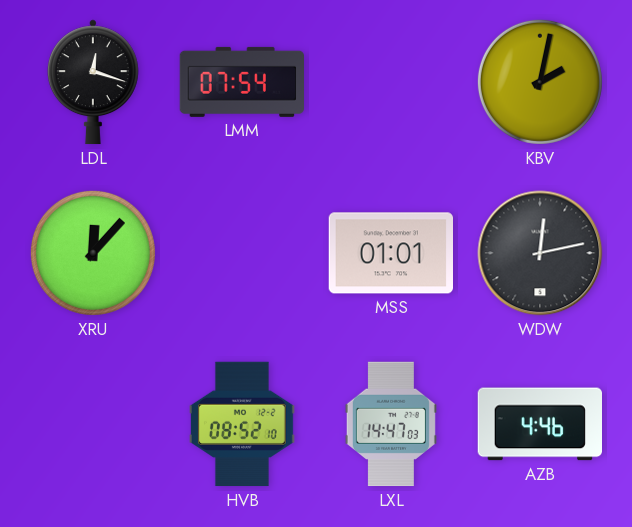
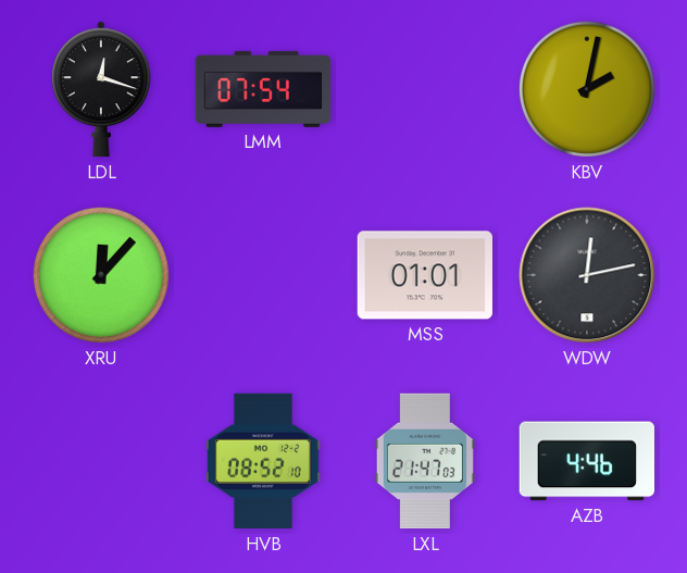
LXL: 14:47 -> 21:47 (425, 461)
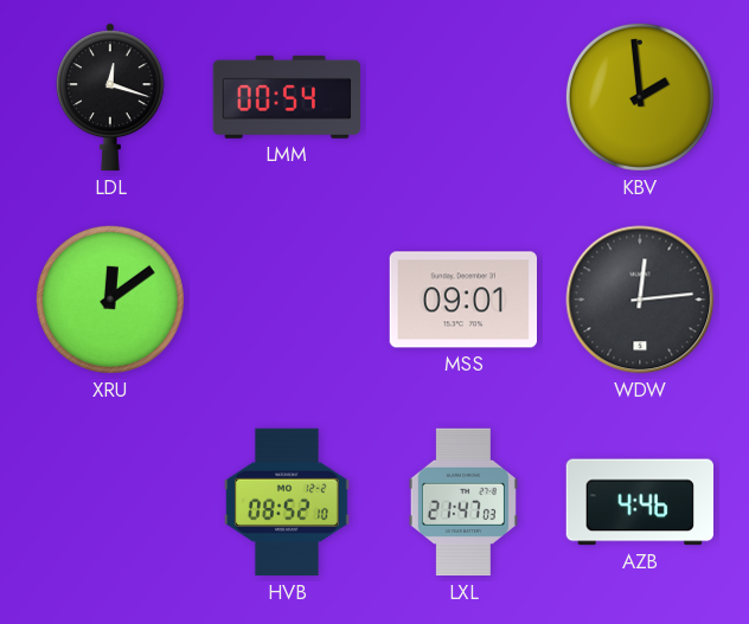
LMM: 07:54 -> 00:54 (286, 97)
KBV: 2:02 -> 1:59 (640, 97)
XRU: 12:07 -> 12:09 (110, 300)
MSS: 01:01 -> 09:01 (462, 300)
WDW: 12:13 -> 12:14 (640, 300)
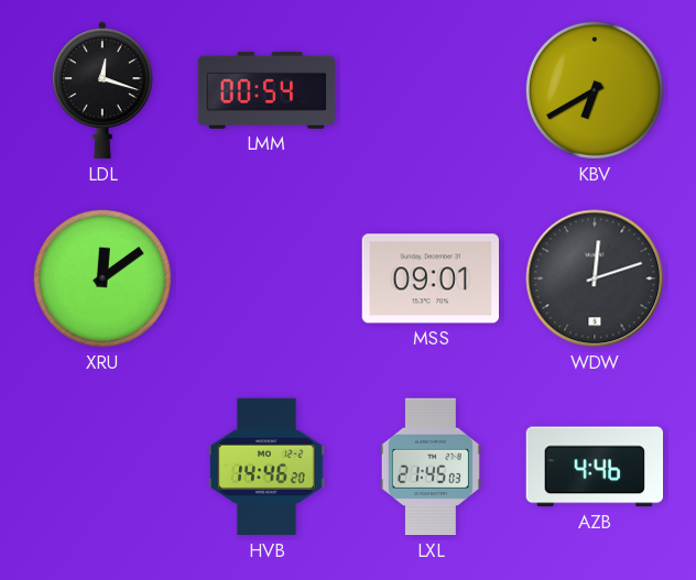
KBV: 1:59 -> 6:40 (595, 90)
WDW: 12:14 -> 12:12 (595, 278)
HVB: 08:52 -> 14:46 (268, 467)
LXL: 21:47 -> 21:45 (431, 467)
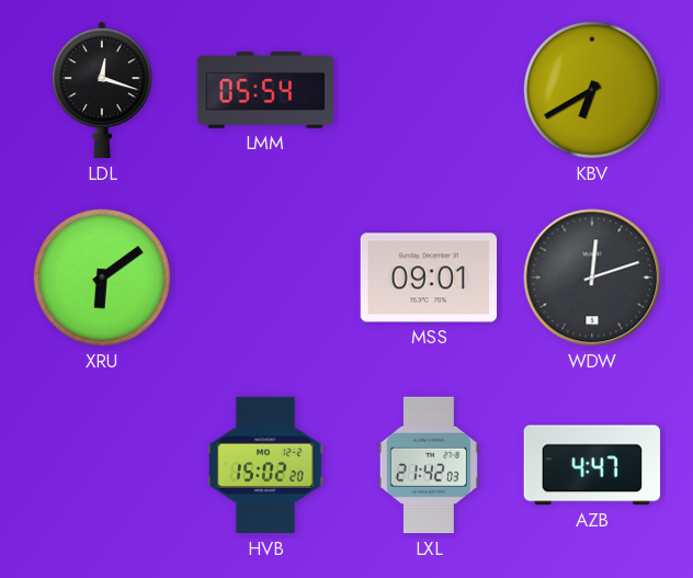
LMM: 00:54 -> 05:54 (264, 90)
XRU: 12:09 -> 6:09 (102, 277)
HVB: 14:46 -> 15:02 (266, 465)
LXL: 21:45 -> 21:42 (429, 465)
AZB: 4:46 -> 4:47 (591, 465)
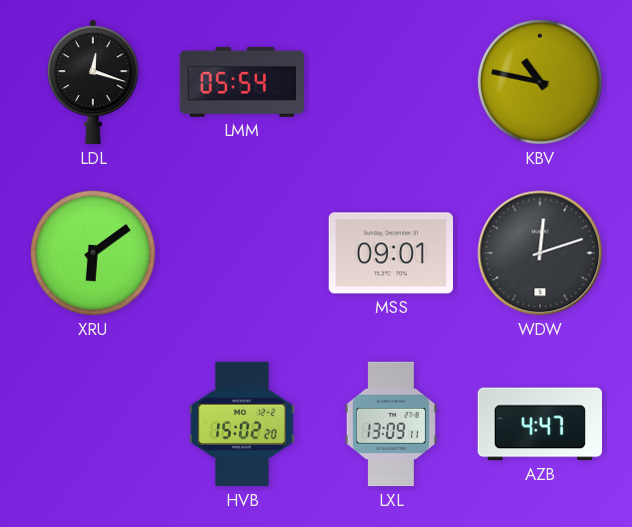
KBV: 6:40 -> 10:47 (540, 82)
LXL: 21:42 -> 13:09 (391, 424)
